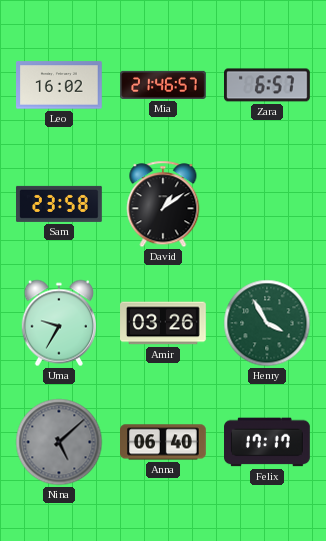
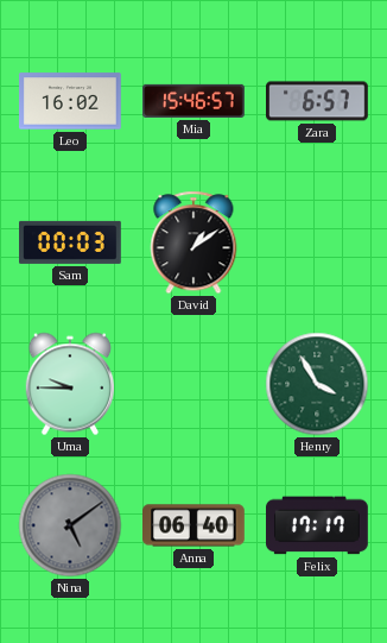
Mia: 21:46 -> 15:46 (193, 101)
Sam: 23:58 -> 00:03 (71, 242)
Uma: 9:35 -> 9:45 (69, 384)
Amir: 03:26 -> none (163, 323)
Nina: 5:08 -> 5:09 (70, 525)
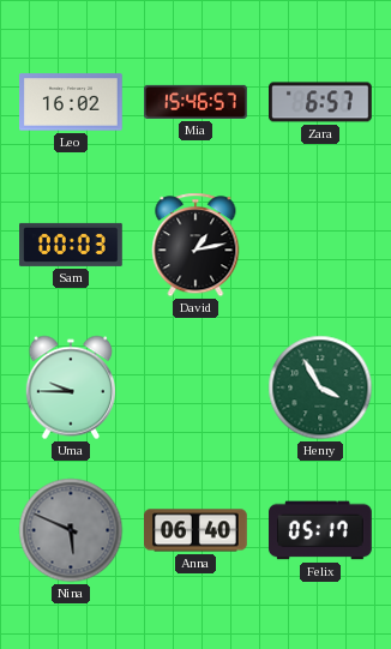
David: 1:09 -> 1:13 (195, 245)
Nina: 5:09 -> 5:49 (71, 530)
Felix: 17:17 -> 05:17 (321, 530)
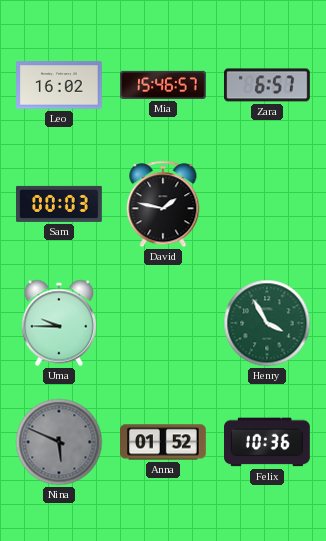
David: 1:13 -> 1:47 (163, 204)
Anna: 06:40 -> 01:52 (164, 442)
Felix: 05:17 -> 10:36 (268, 442)
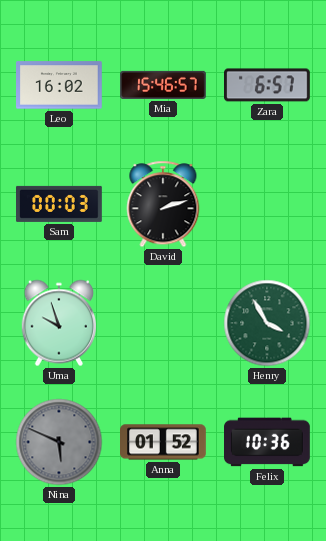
David: 1:47 -> 2:12 (163, 204)
Uma: 9:45 -> 9:57 (58, 323)
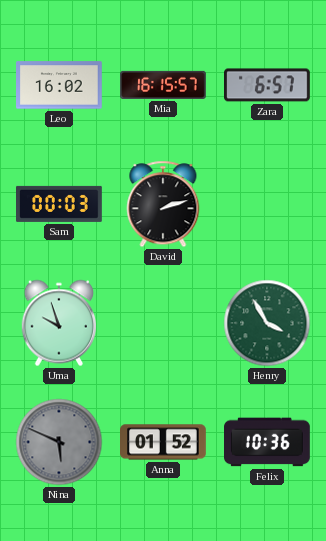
Mia: 15:46 -> 16:15 (163, 85)
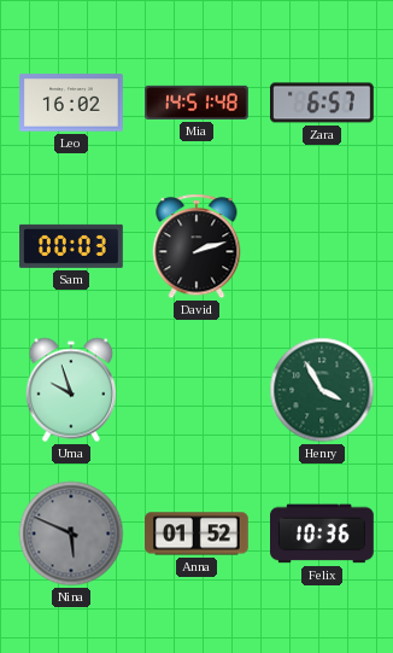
Mia: 16:15 -> 14:51 (196, 103)
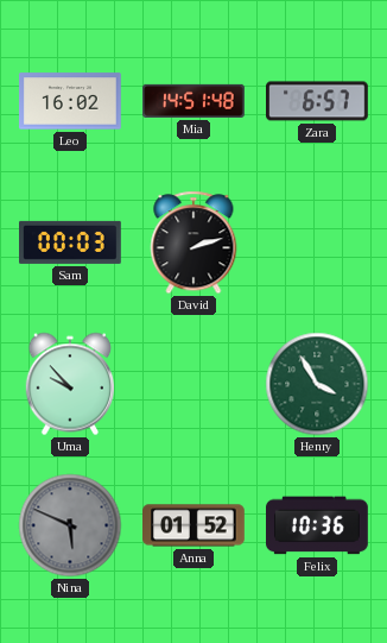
Uma: 9:57 -> 9:53 (69, 384)
